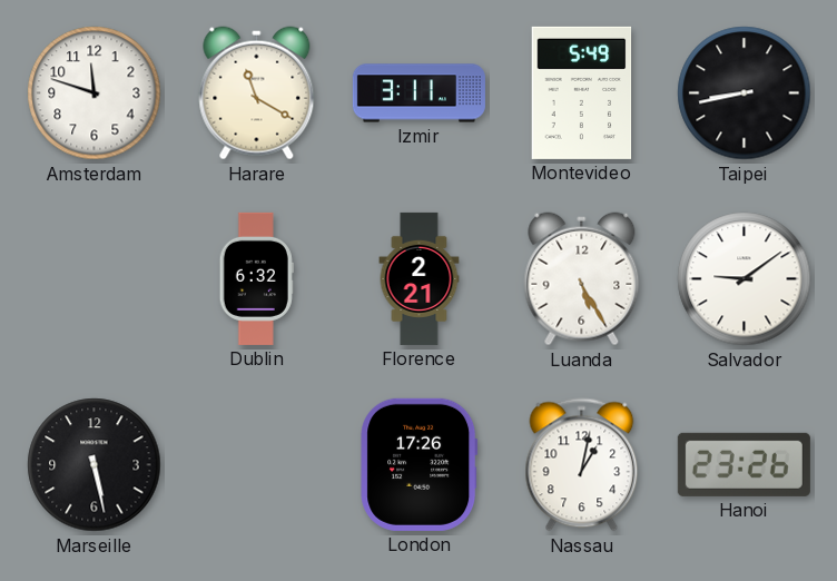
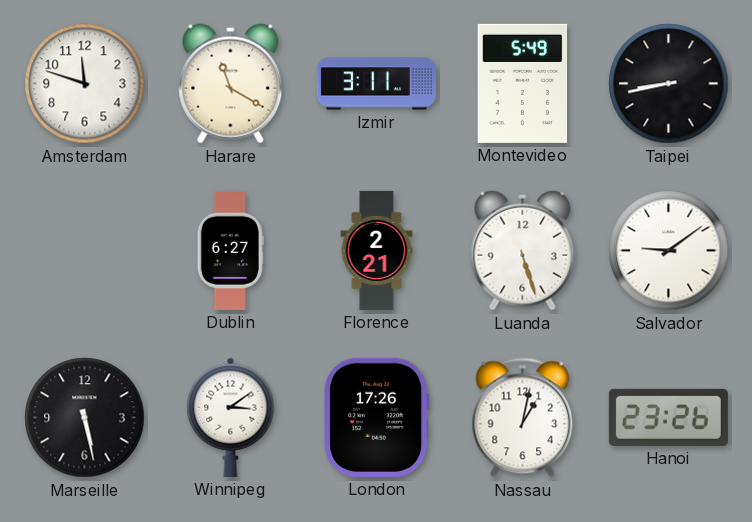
Dublin: 6:32 -> 6:27 (230, 250)
Luanda: 5:25 -> 5:27 (523, 251)
Winnipeg: none -> 3:09 (231, 417)
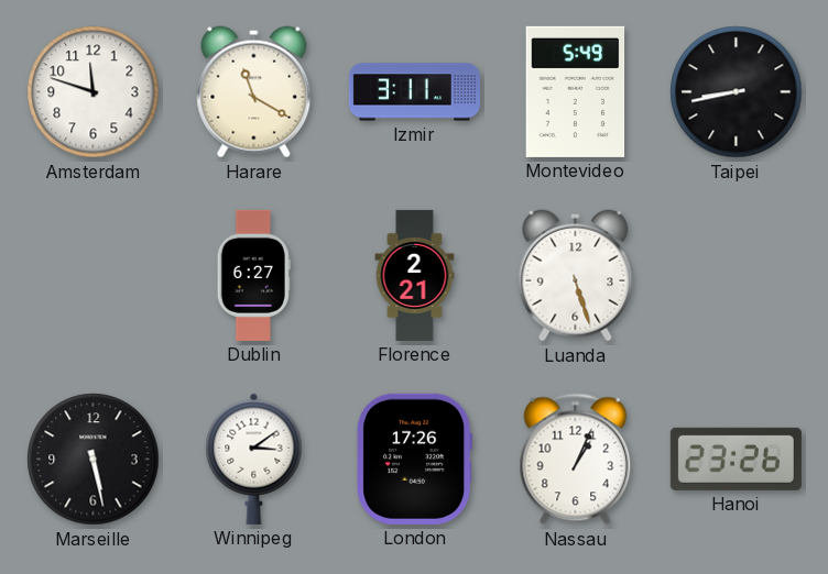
Salvador: 9:09 -> none (669, 251)
Nassau: 1:02 -> 1:04 (576, 460)
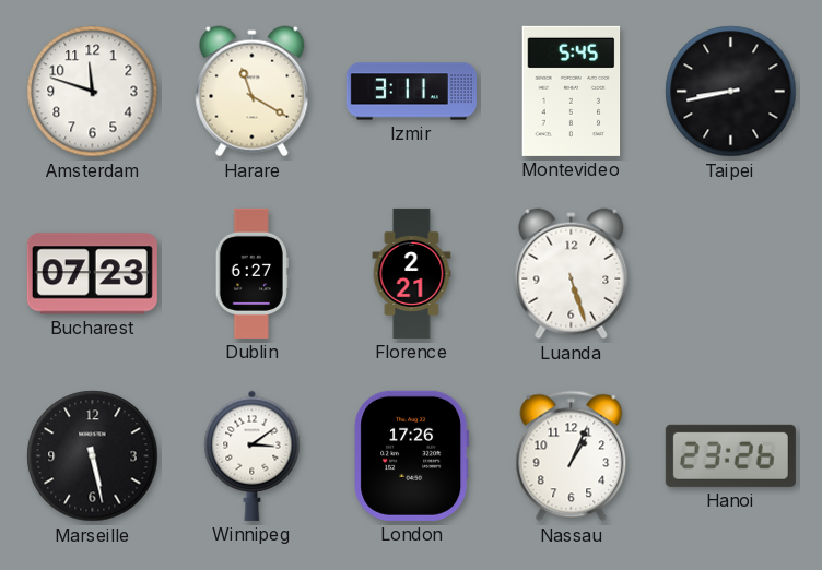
Montevideo: 5:49 -> 5:45 (572, 91)
Bucharest: none -> 07:23 (92, 274)
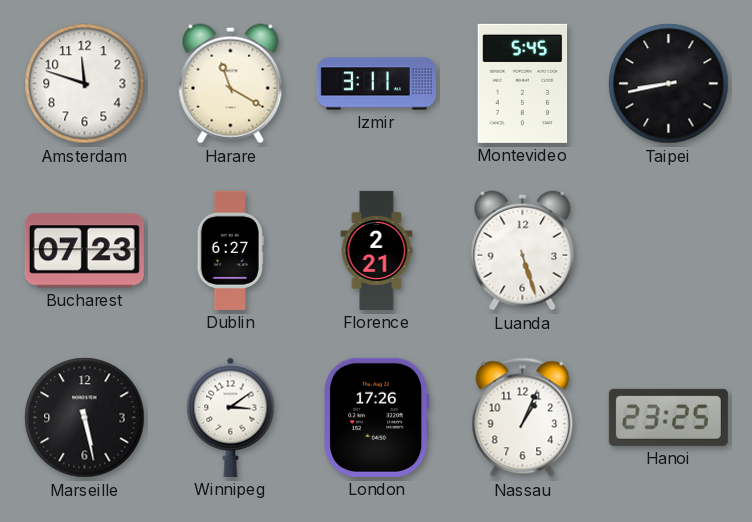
Hanoi: 23:26 -> 23:25 (668, 417)
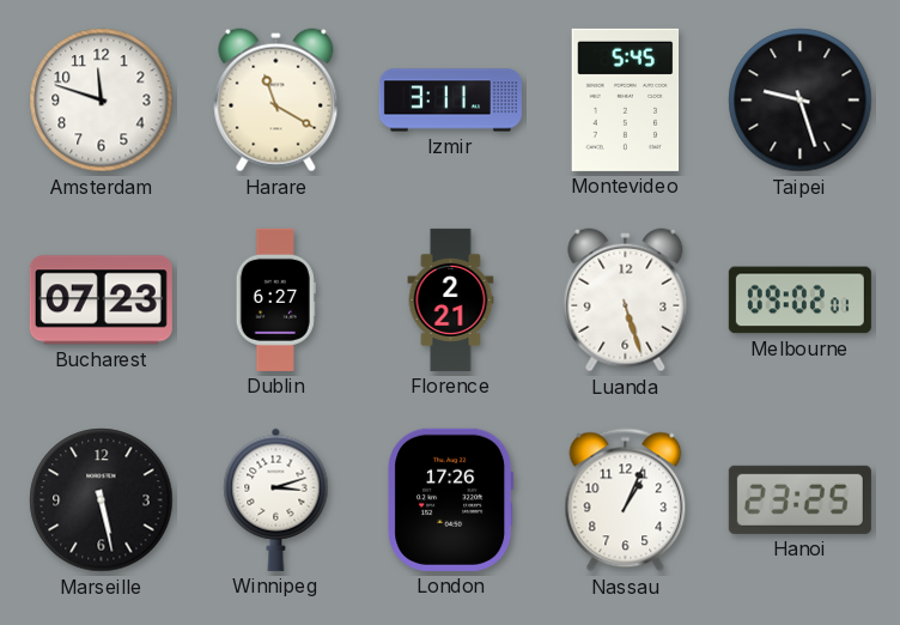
Taipei: 8:43 -> 9:27 (801, 101)
Melbourne: none -> 09:02 (799, 301)
Winnipeg: 3:09 -> 3:12 (276, 499)
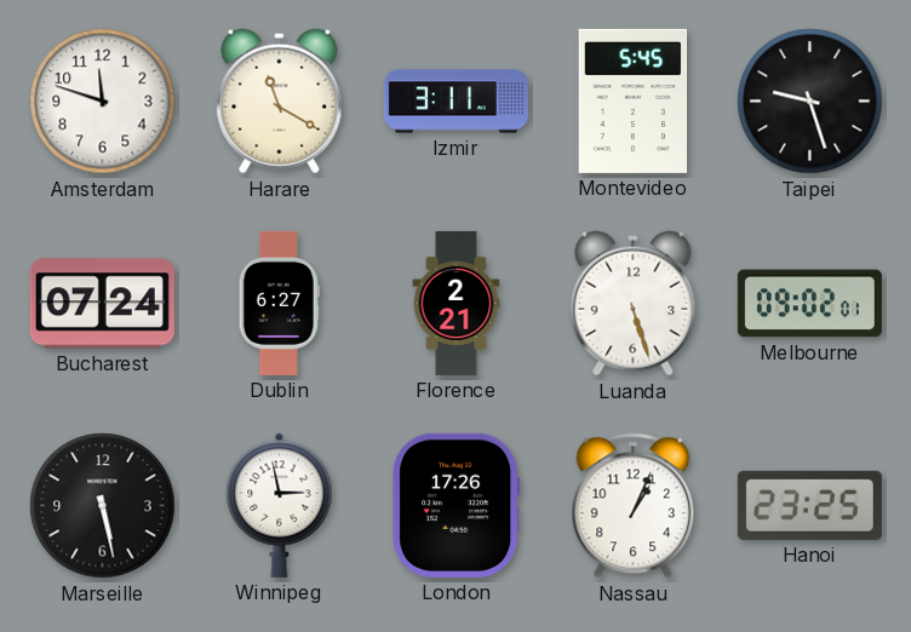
Bucharest: 07:23 -> 07:24 (102, 304)
Winnipeg: 3:12 -> 2:58 (280, 505)
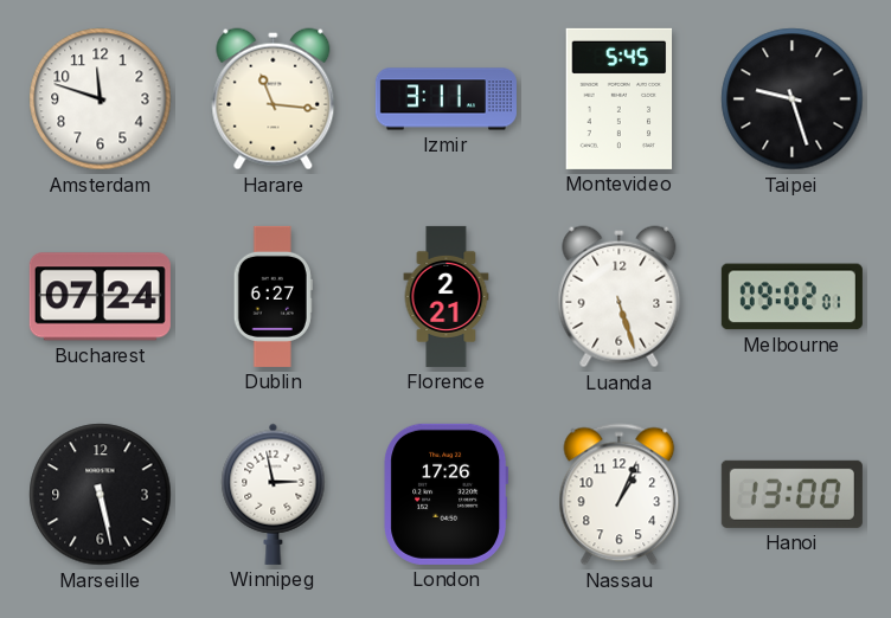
Harare: 11:20 -> 11:16 (274, 99)
Hanoi: 23:25 -> 13:00 (791, 494)
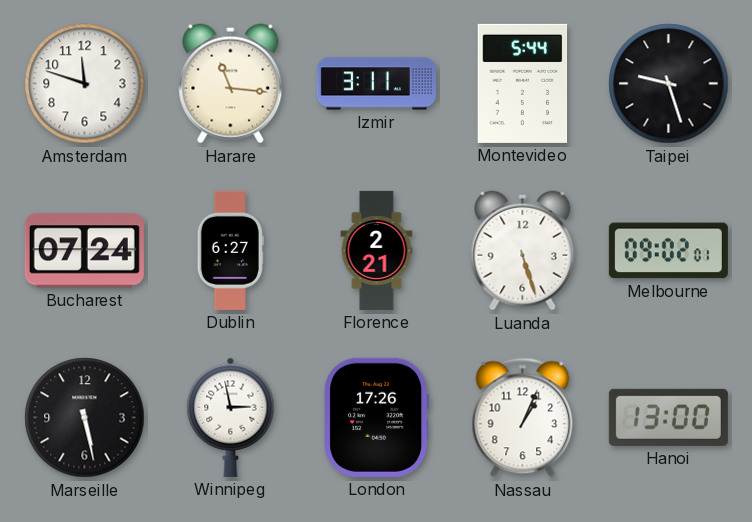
Montevideo: 5:45 -> 5:44 (523, 83)
